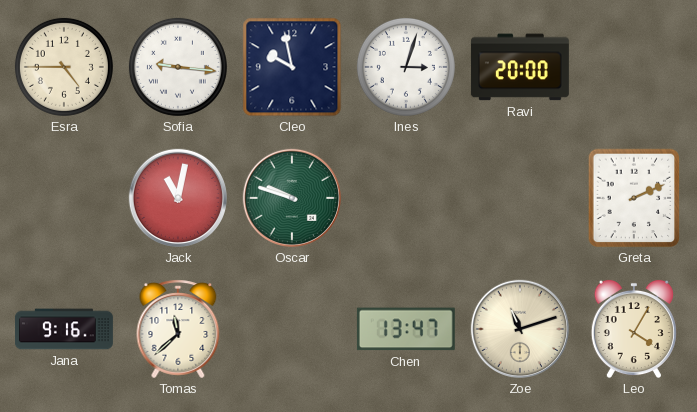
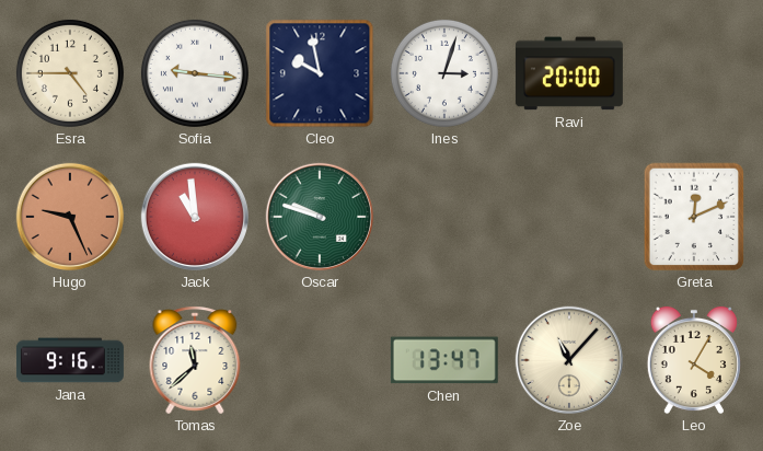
Hugo: none -> 9:26 (70, 217)
Jack: 11:02 -> 10:59 (195, 217)
Greta: 2:11 -> 12:11 (694, 217)
Zoe: 11:12 -> 11:07 (569, 360)
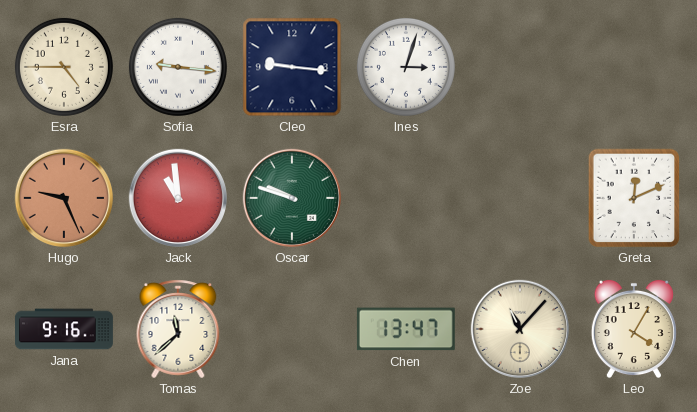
Cleo: 9:58 -> 9:16 (292, 67)
Ravi: 20:00 -> none (569, 73)
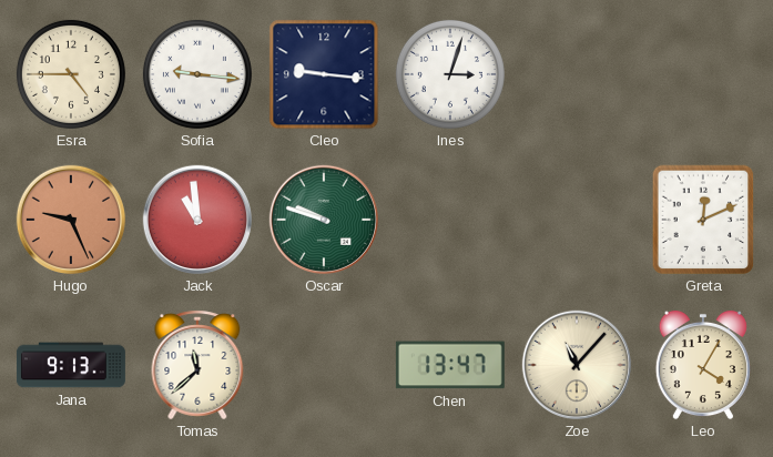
Jana: 9:16 -> 9:13 (71, 365)
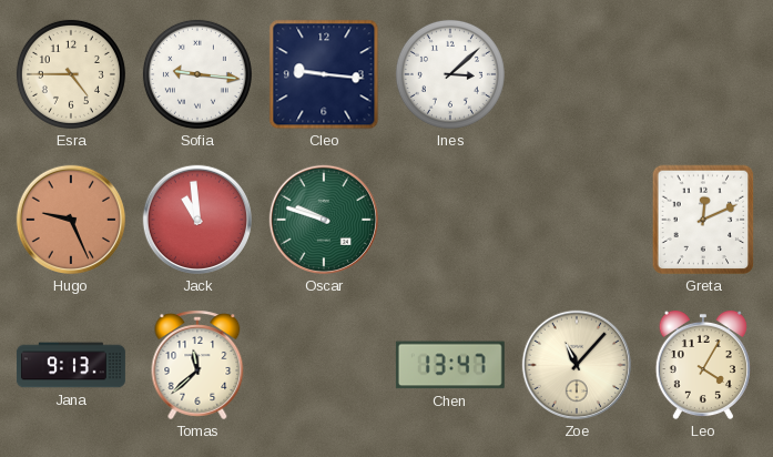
Ines: 3:03 -> 3:08 (450, 74)
